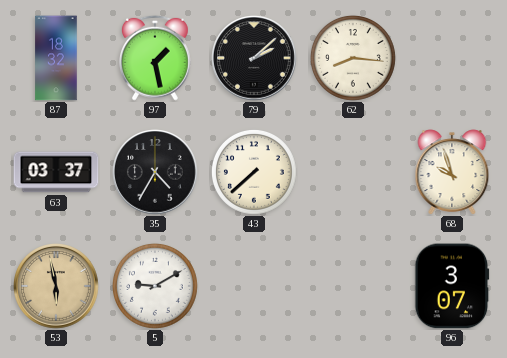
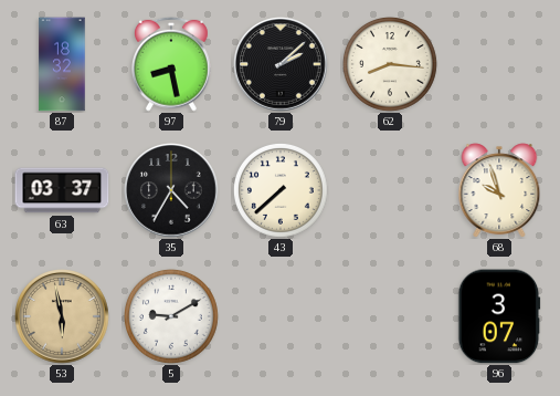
97: 1:28 -> 8:28 (171, 64)
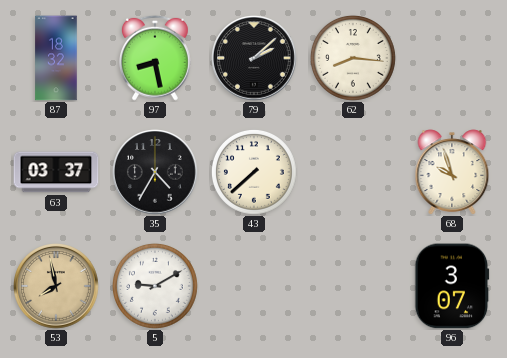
53: 5:58 -> 7:58 (56, 286)
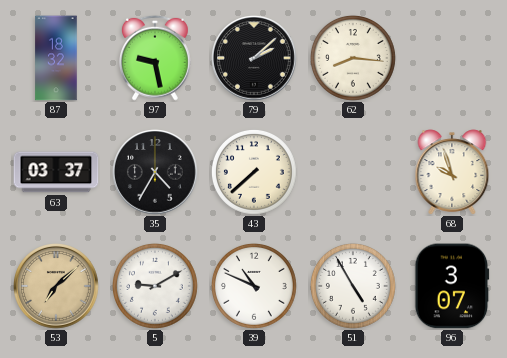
97: 8:28 -> 9:28 (155, 58)
53: 7:58 -> 7:08 (56, 286)
39: none -> 10:49 (254, 286)
51: none -> 4:55 (353, 286)
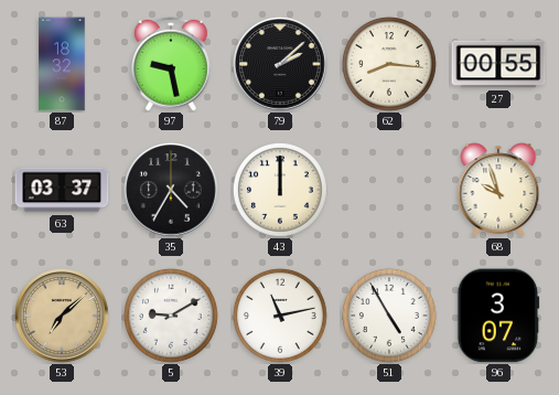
27: none -> 00:55 (498, 64)
43: 7:38 -> 12:00 (280, 190)
39: 10:49 -> 11:13 (280, 316)
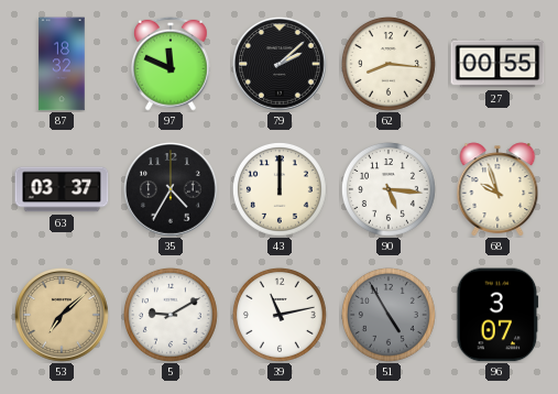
97: 9:28 -> 11:49 (171, 64)
90: none -> 5:16 (389, 189)
51 dial: white -> grey (389, 315)
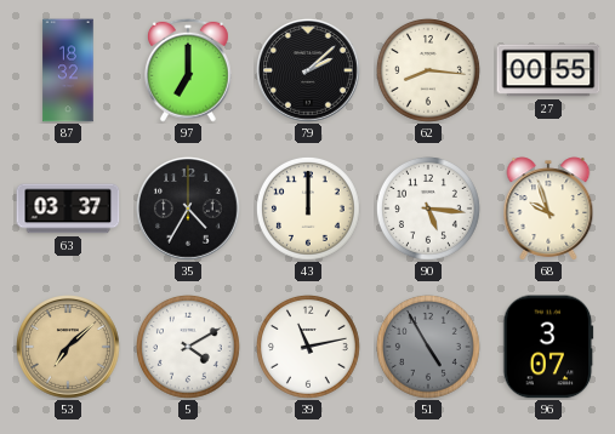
97: 11:49 -> 7:00 (188, 70)
5: 9:10 -> 4:10 (188, 347)
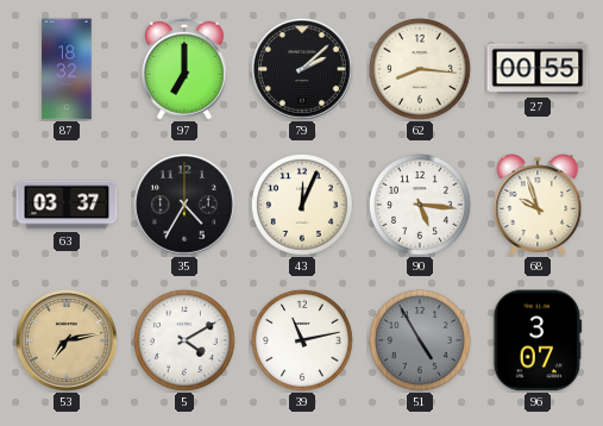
43: 12:00 -> 12:04 (302, 205)
53: 7:08 -> 7:13 (67, 340)
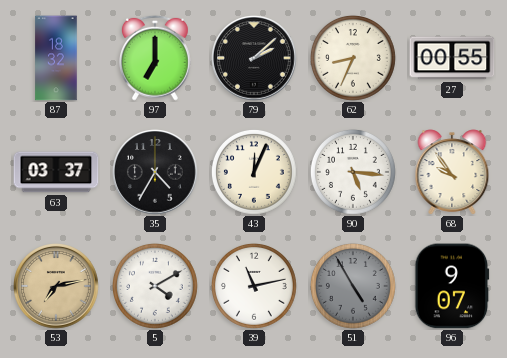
62: 8:16 -> 8:34 (353, 58)
68: 9:57 -> 9:54 (452, 172)
96: 3:07 -> 9:07 (452, 286)
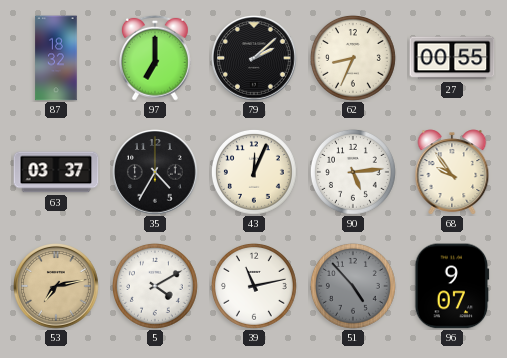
90: 5:16 -> 5:14 (353, 172)
51: 4:55 -> 4:53 (353, 286)
